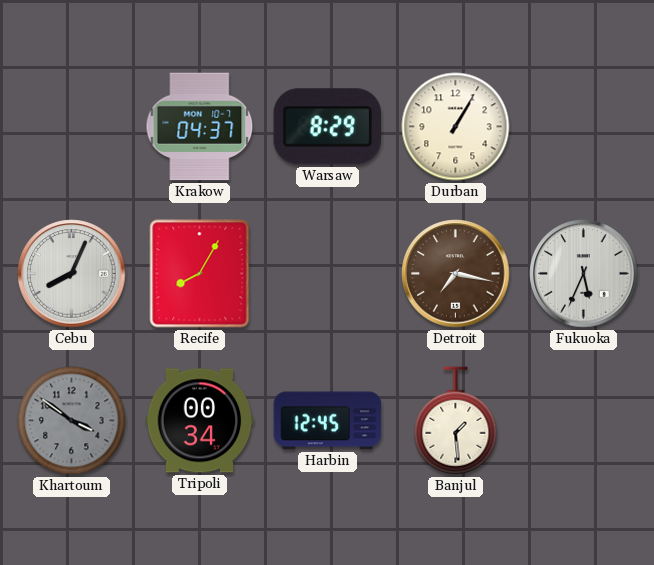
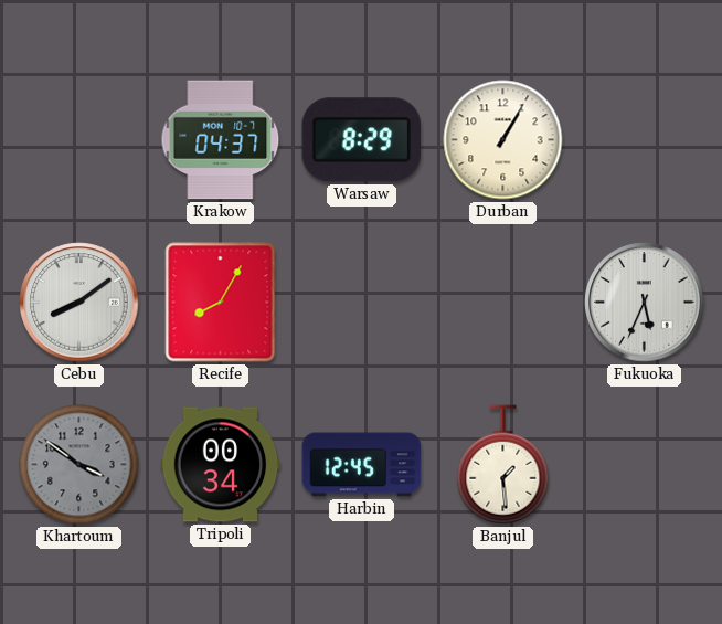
Cebu: 8:04 -> 8:09 (79, 303)
Detroit: 7:17 -> none (456, 274)
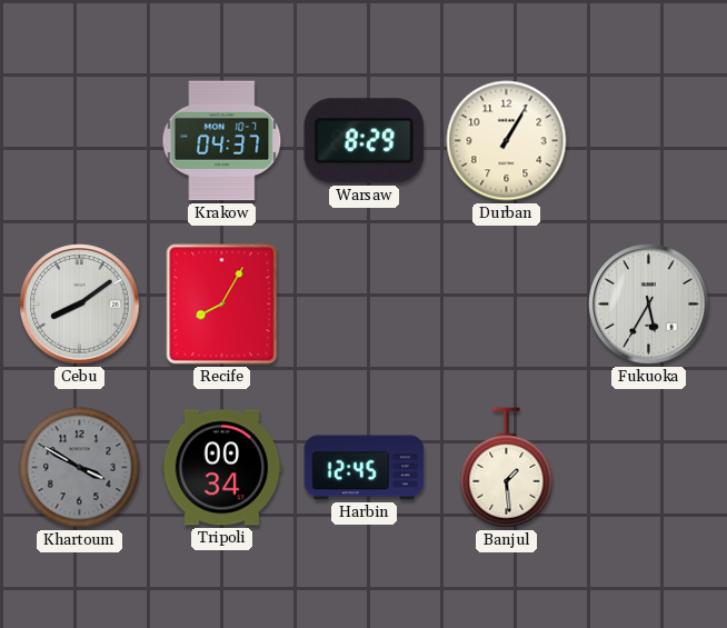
Fukuoka: 5:34 -> 5:35 (649, 305)
Khartoum: 3:51 -> 3:50 (80, 468)
